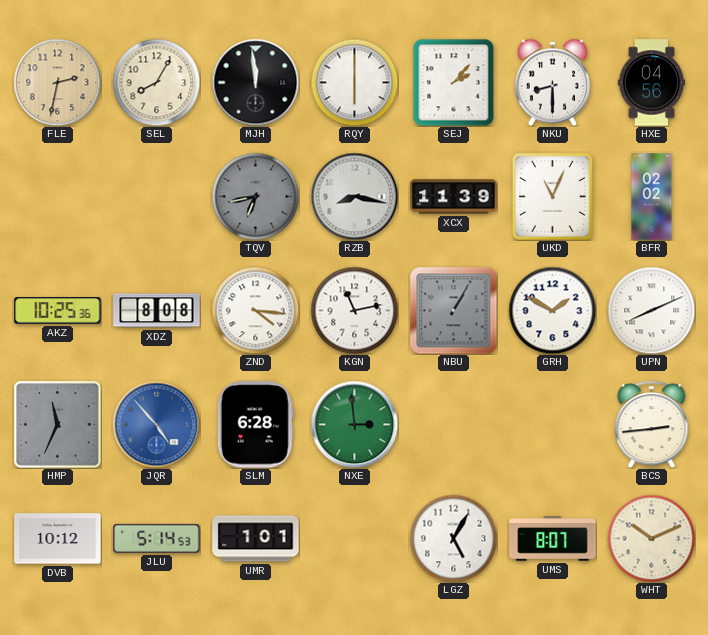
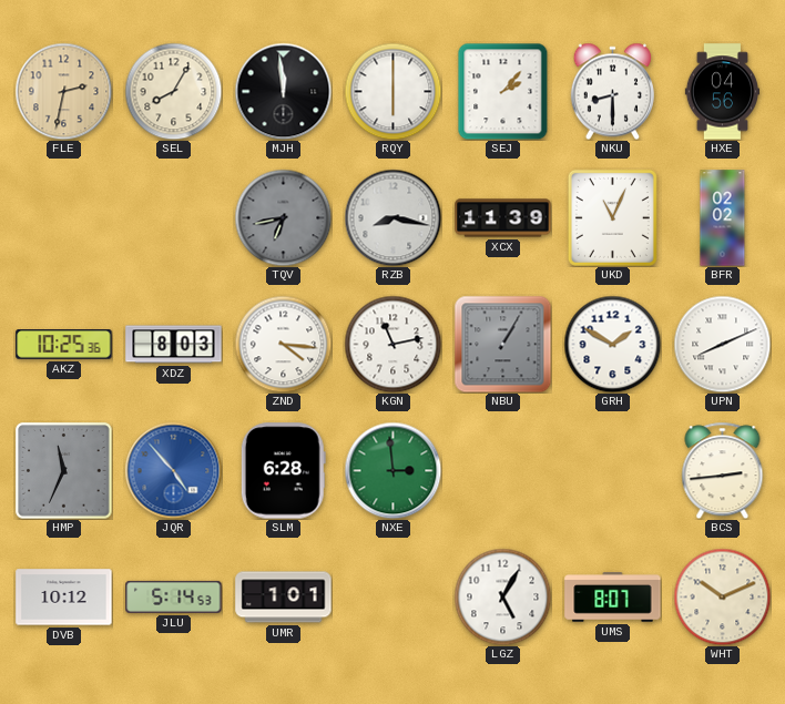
XDZ: 8:08 -> 8:03 (174, 345)
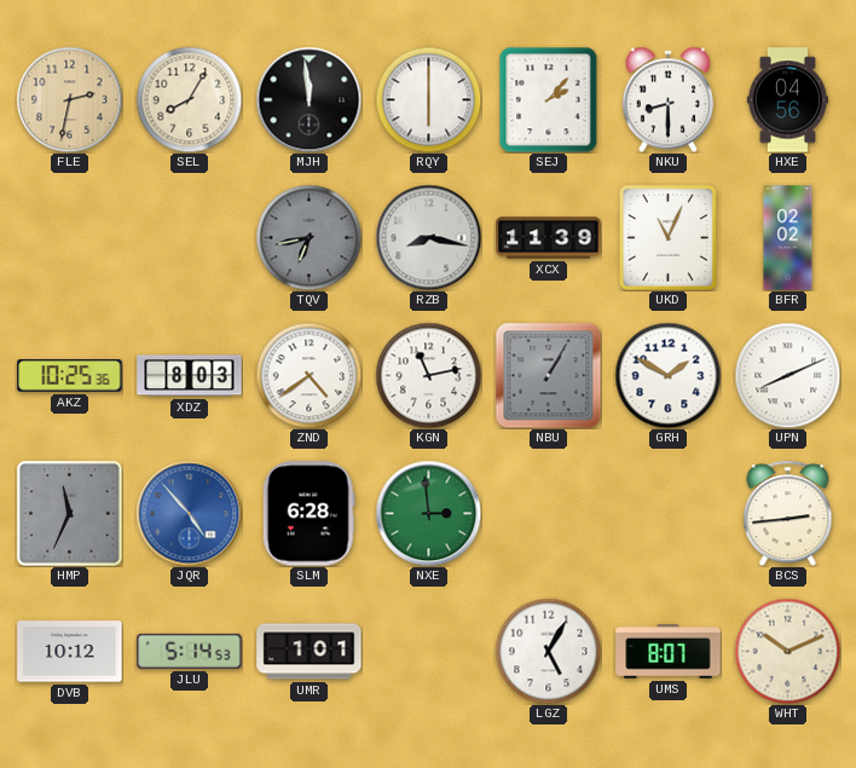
ZND: 4:16 -> 4:39 (308, 375)
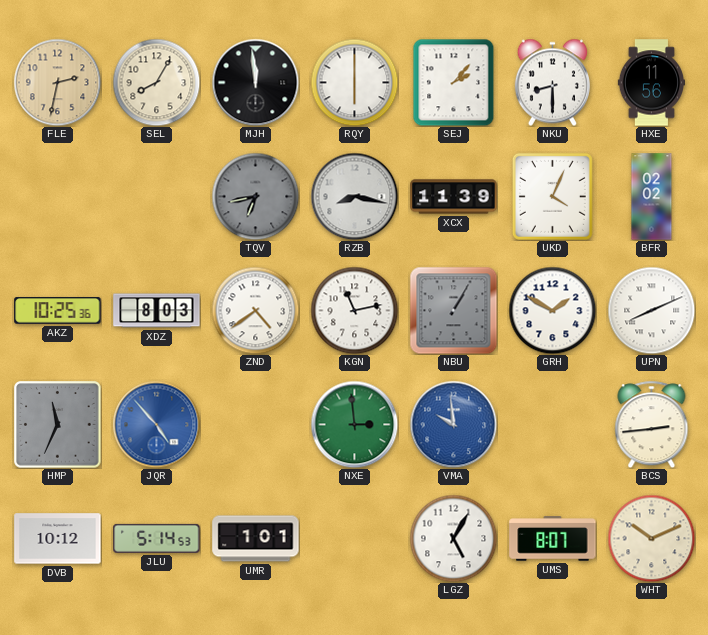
HXE: 04:56 -> 11:56 (651, 83)
UKD: 11:04 -> 4:04 (552, 196)
SLM: 6:28 -> none (308, 514)
VMA: none -> 9:59 (453, 424)
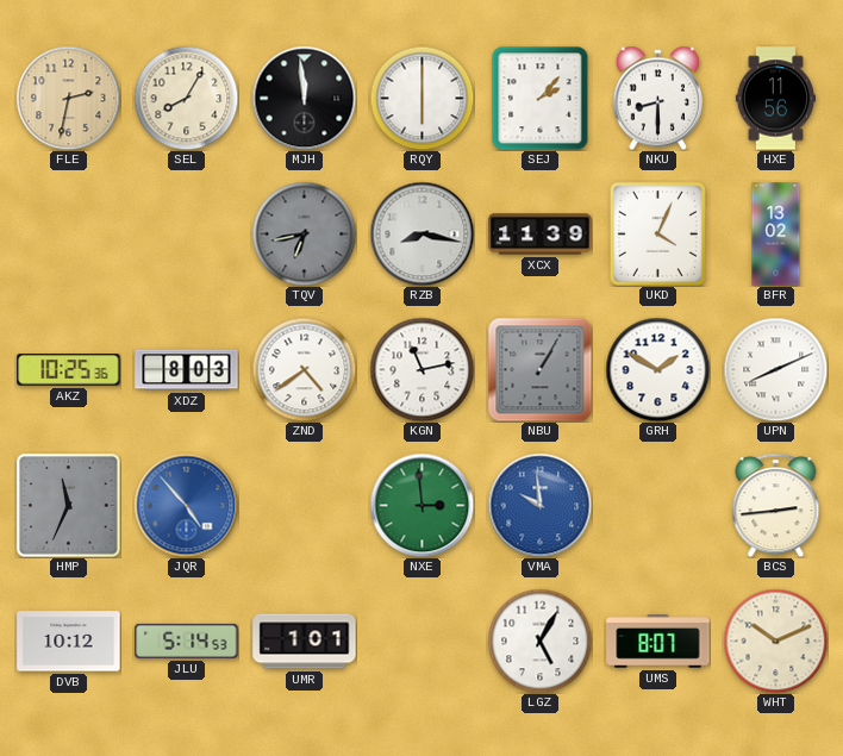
BFR: 02:02 -> 13:02 (776, 235)
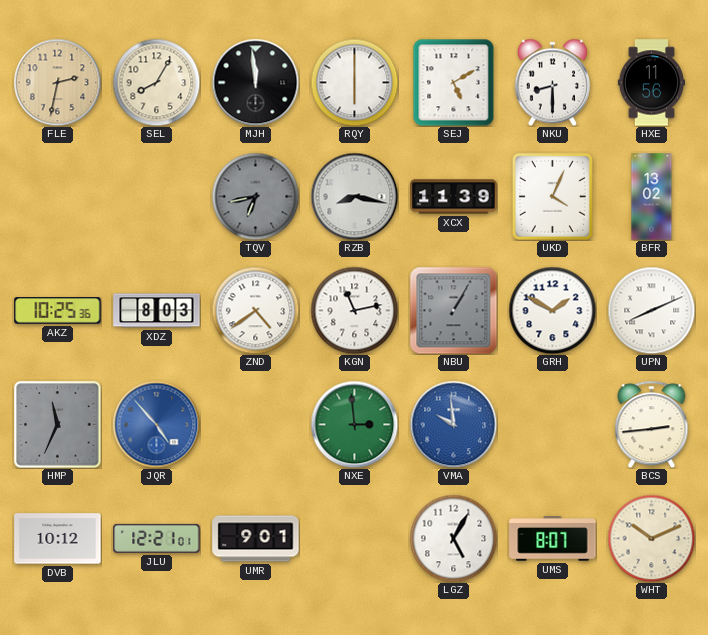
SEJ: 2:07 -> 5:10 (454, 82)
JLU: 5:14 -> 12:21 (157, 538)
UMR: 1:01 -> 9:01 (256, 539)
